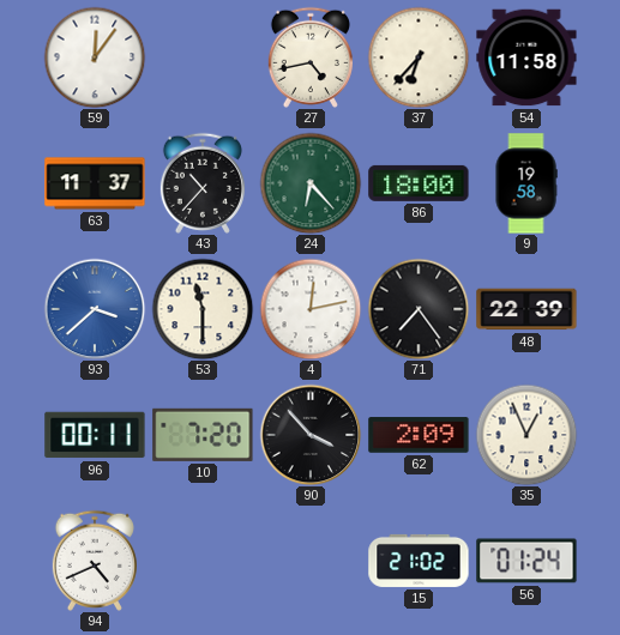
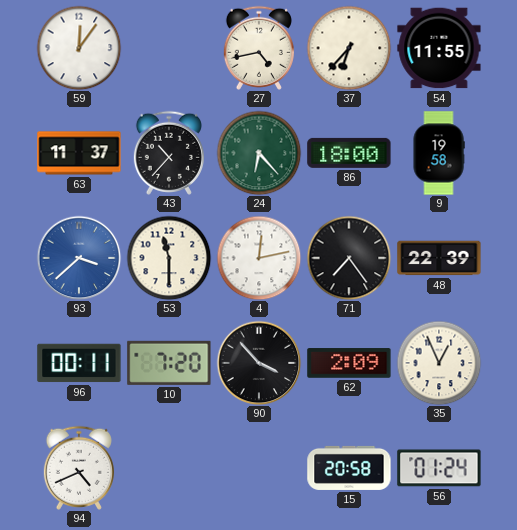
54: 11:58 -> 11:55 (439, 48)
15: 21:02 -> 20:58 (349, 468)
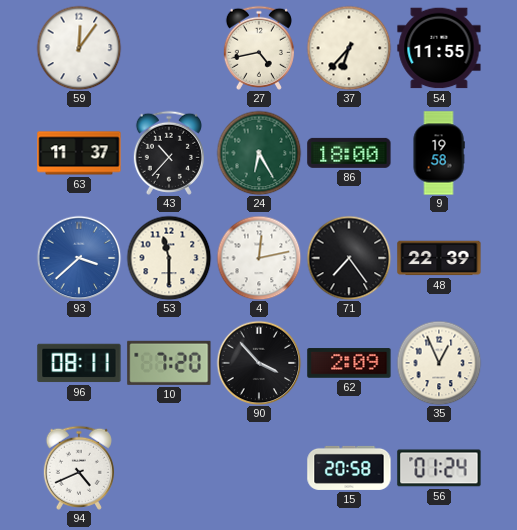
24: 6:23 -> 6:25 (259, 153)
96: 00:11 -> 08:11 (79, 363)
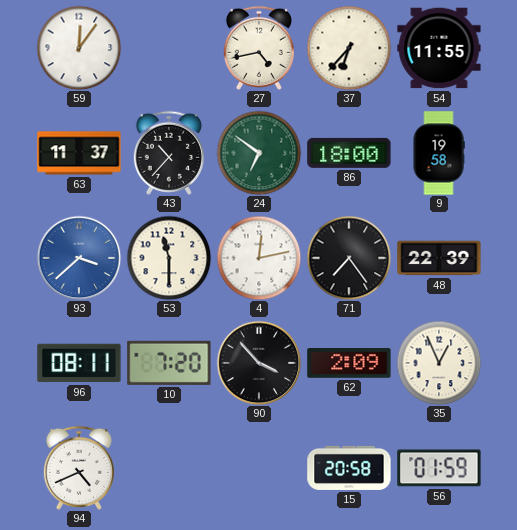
24: 6:25 -> 6:51 (259, 153)
56: 01:24 -> 01:59 (439, 468)
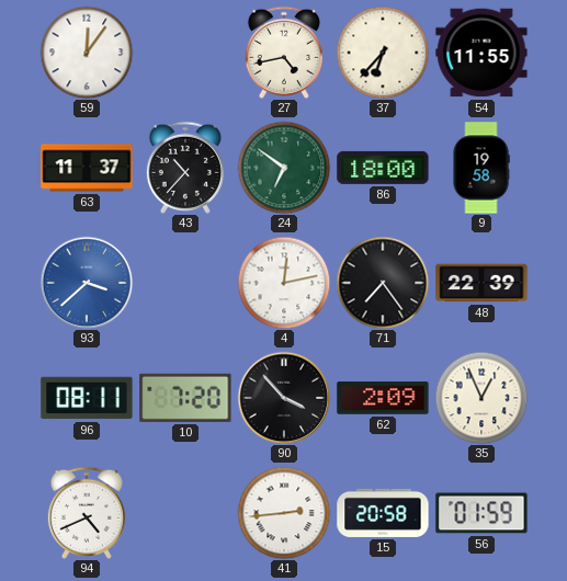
53: 11:30 -> none (169, 258)
41: none -> 2:44 (284, 513)
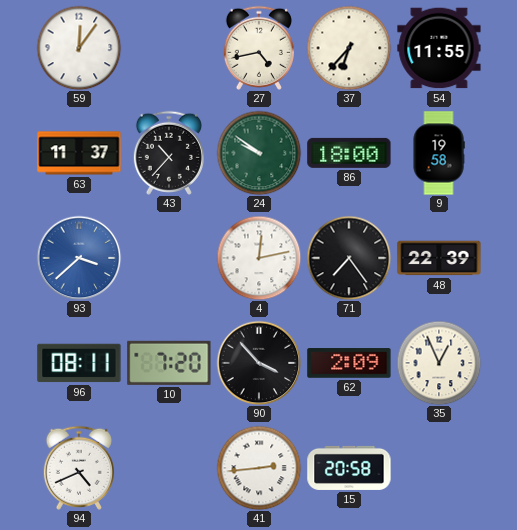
24: 6:51 -> 9:51 (259, 153)
56: 01:59 -> none (481, 513)
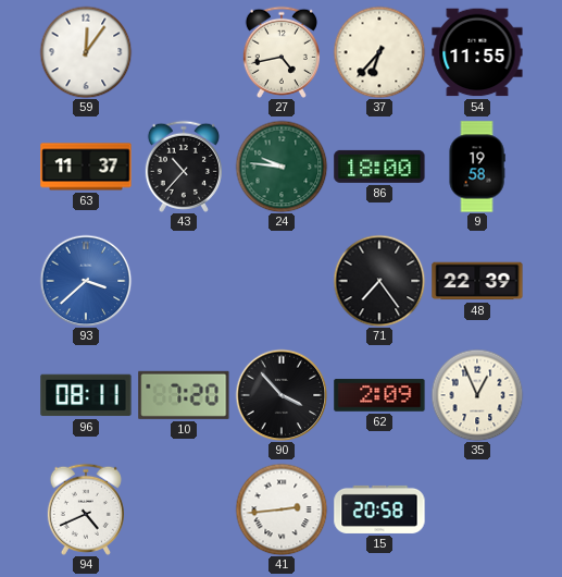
24: 9:51 -> 9:46 (282, 167)
4: 12:13 -> none (259, 258)
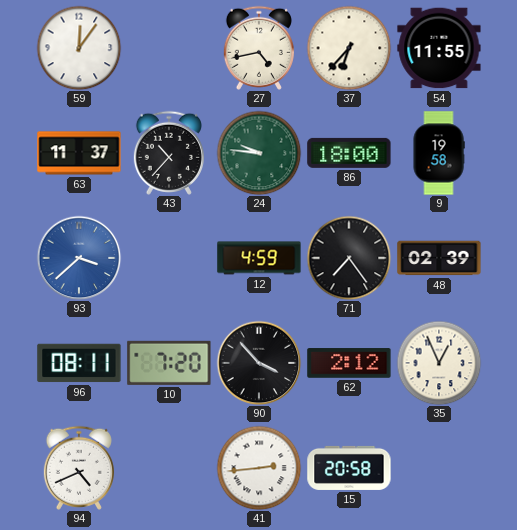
12: none -> 4:59 (259, 258)
48: 22:39 -> 02:39 (439, 258)
62: 2:09 -> 2:12 (349, 363)
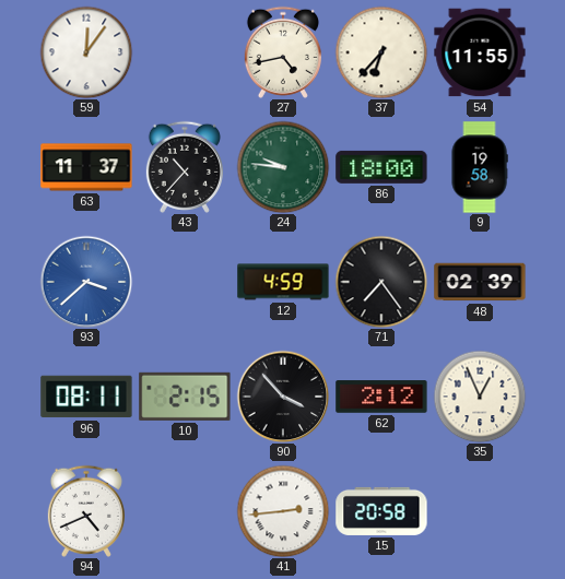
10: 7:20 -> 2:15 (185, 397)
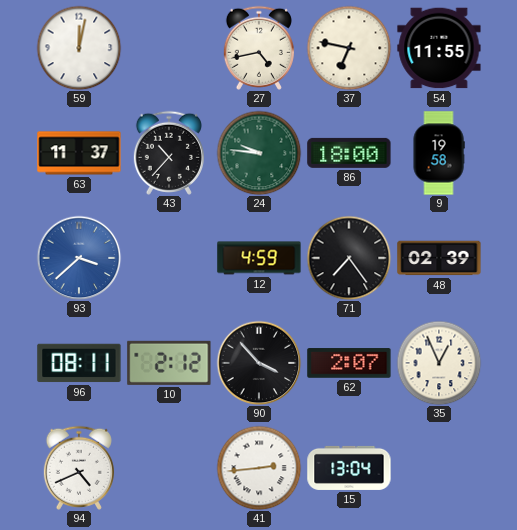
59: 12:06 -> 12:02 (79, 48)
37: 6:37 -> 6:47 (349, 48)
10: 2:15 -> 2:12 (169, 363)
62: 2:12 -> 2:07 (349, 363)
15: 20:58 -> 13:04 (349, 468)
